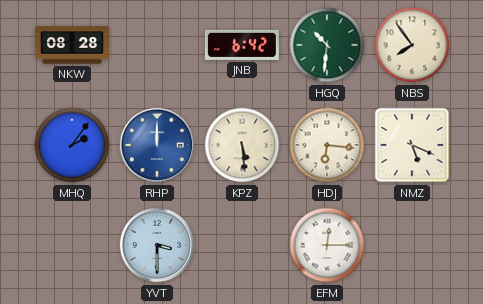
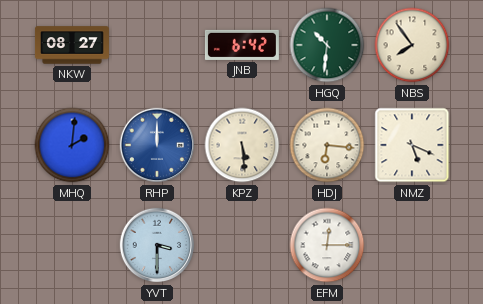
NKW: 08:28 -> 08:27 (72, 45)
MHQ: 2:06 -> 2:01 (72, 145)
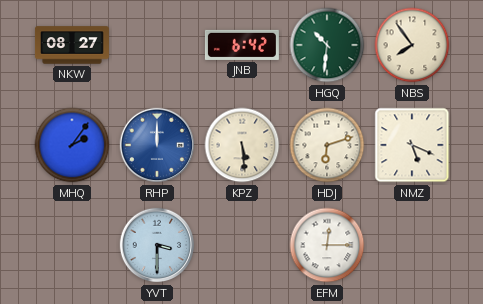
MHQ: 2:01 -> 2:06 (72, 145)
HDJ: 6:16 -> 6:12 (327, 145)
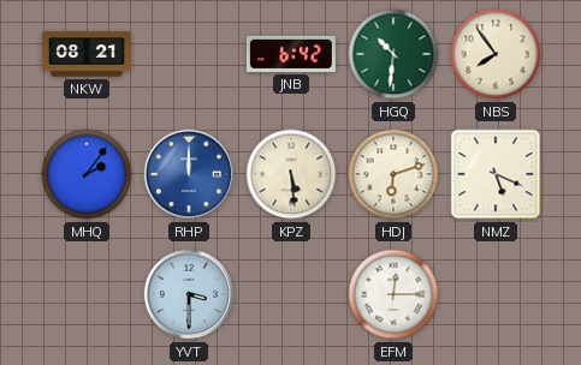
NKW: 08:27 -> 08:21 (87, 54)
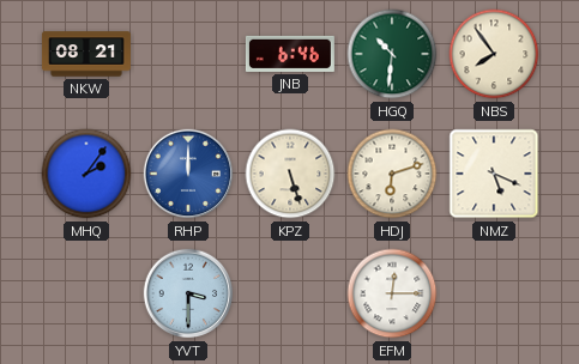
JNB: 6:42 -> 6:46 (290, 54)
KPZ: 5:29 -> 5:27 (290, 174)
